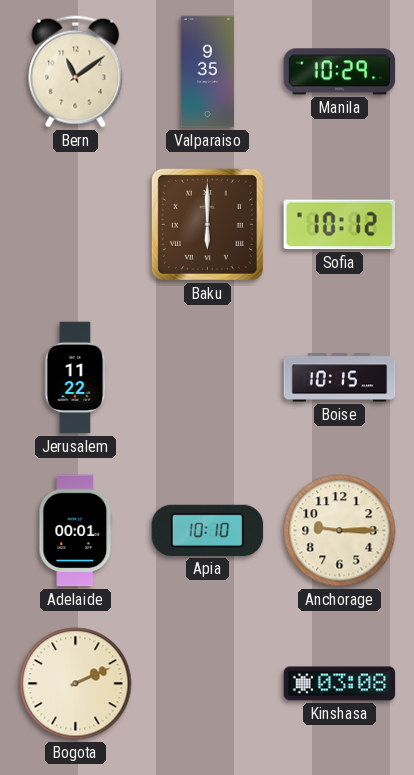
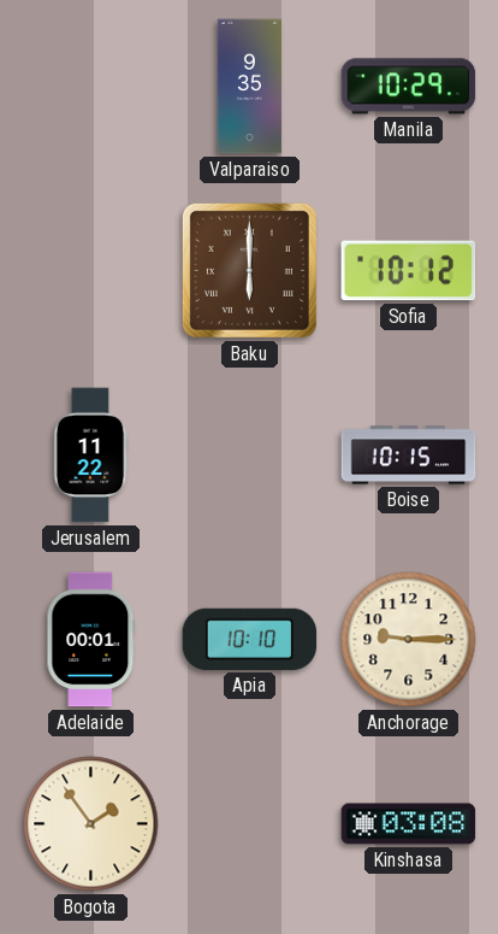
Bern: 11:09 -> none (76, 72)
Bogota: 2:11 -> 1:54 (91, 824)
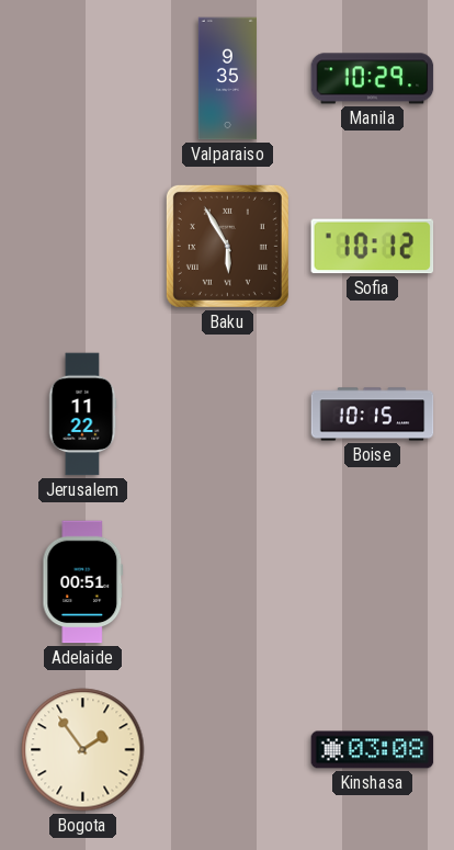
Baku: 6:00 -> 5:55 (227, 246)
Adelaide: 00:01 -> 00:51 (83, 582)
Apia: 10:10 -> none (250, 639)
Anchorage: 9:15 -> none (409, 640)
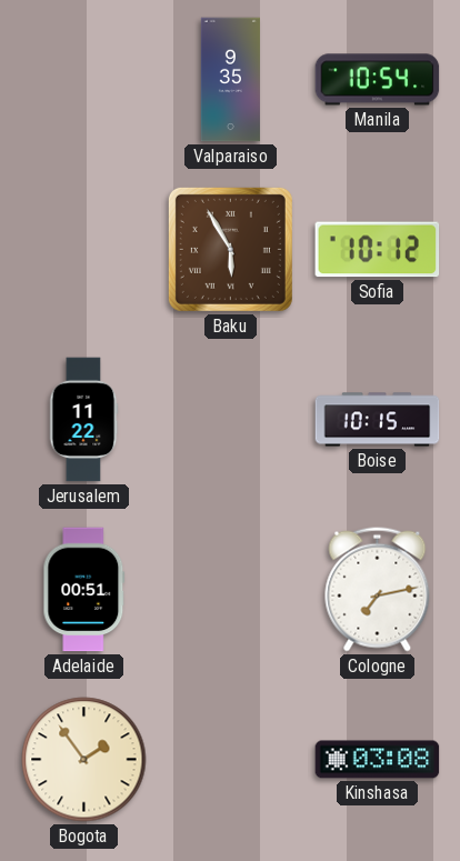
Manila: 10:29 -> 10:54 (378, 80)
Cologne: none -> 7:13 (378, 590)
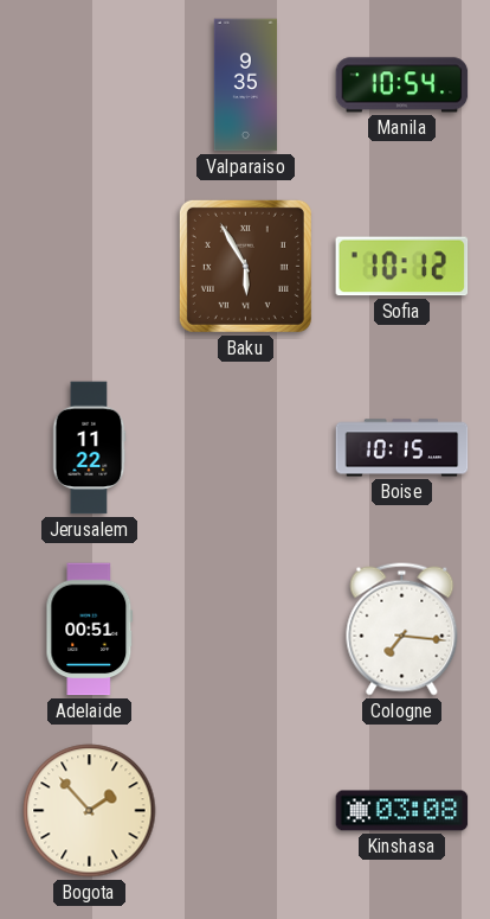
Cologne: 7:13 -> 7:16 (402, 630)
Bogota: 1:54 -> 1:53 (90, 811)
